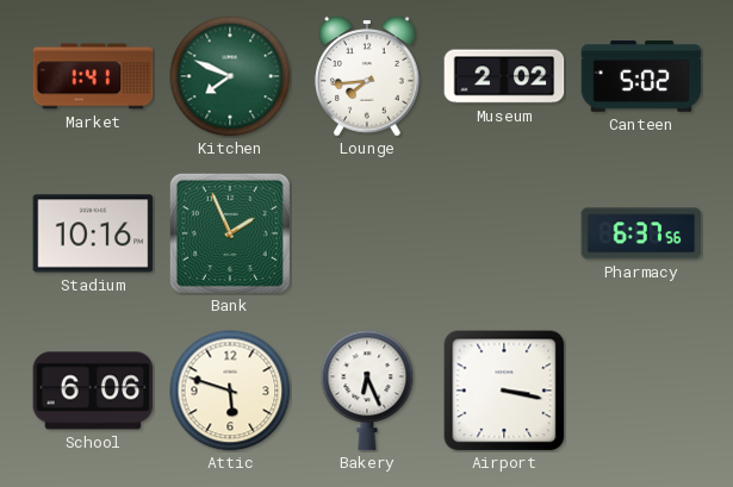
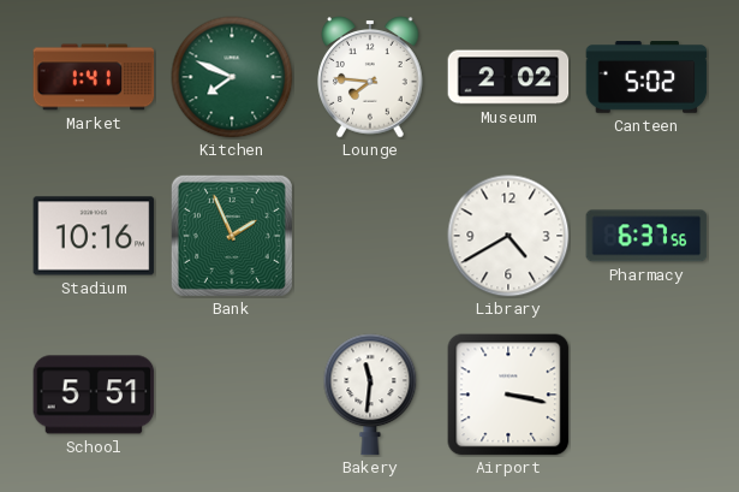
Lounge: 7:44 -> 7:46 (370, 77)
Library: none -> 4:40 (508, 236)
School: 6:06 -> 5:51 (94, 395)
Attic: 5:48 -> none (230, 391)
Bakery: 6:26 -> 11:31 (370, 395)
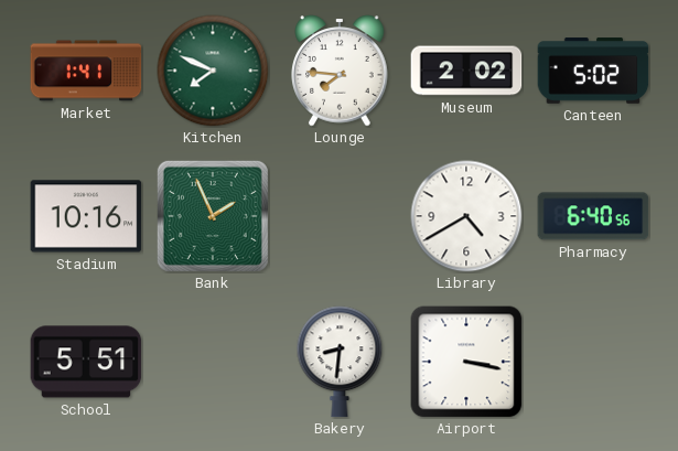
Pharmacy: 6:37 -> 6:40 (593, 216)
Bakery: 11:31 -> 8:31 (340, 362)
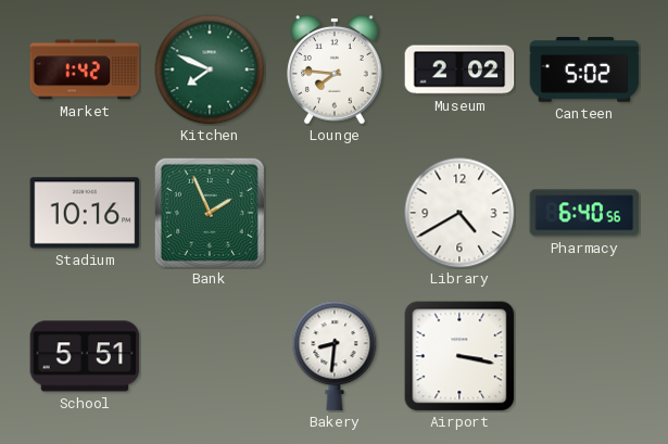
Market: 1:41 -> 1:42 (85, 69)
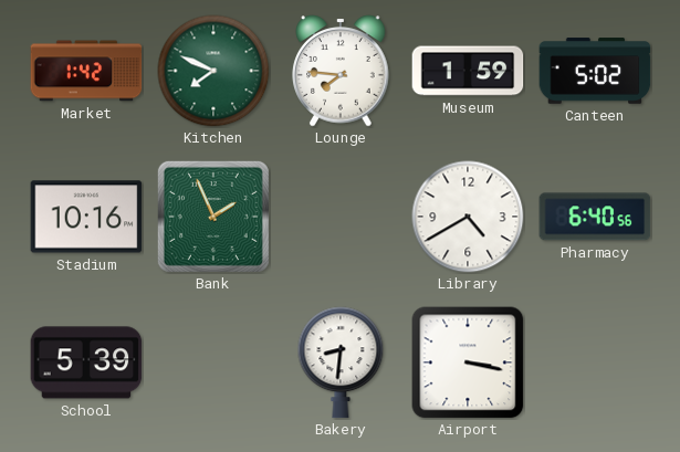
Museum: 2:02 -> 1:59 (468, 71)
School: 5:51 -> 5:39 (86, 362)
